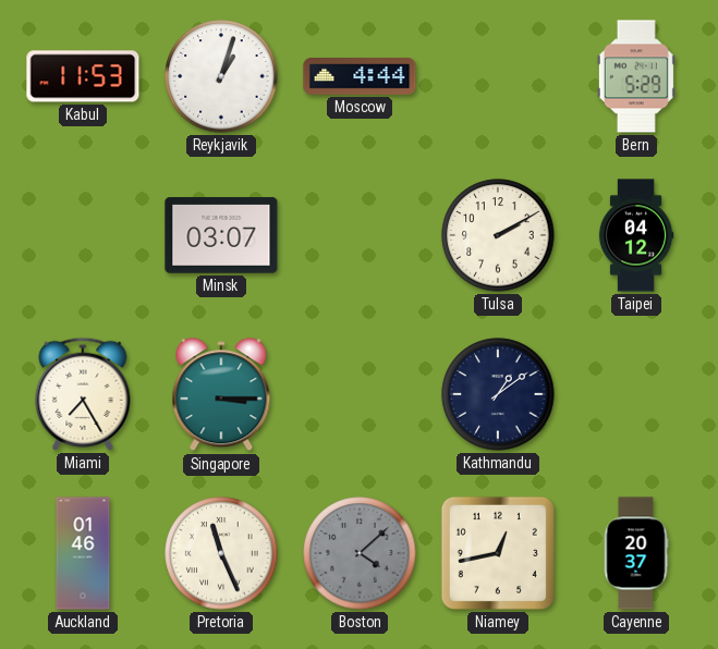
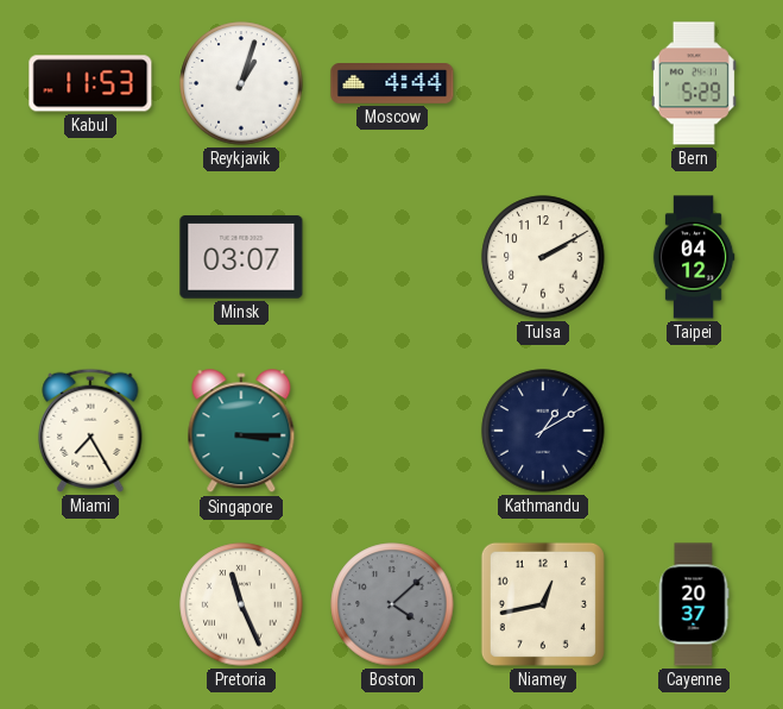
Kathmandu: 1:09 -> 1:10 (543, 431)
Auckland: 01:46 -> none (83, 553)
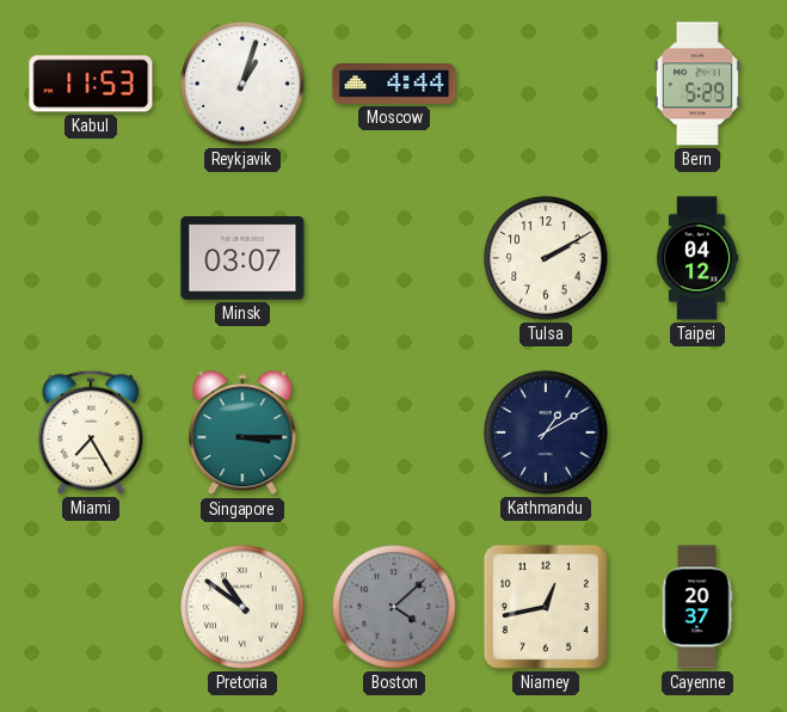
Pretoria: 11:26 -> 10:51 (242, 607)
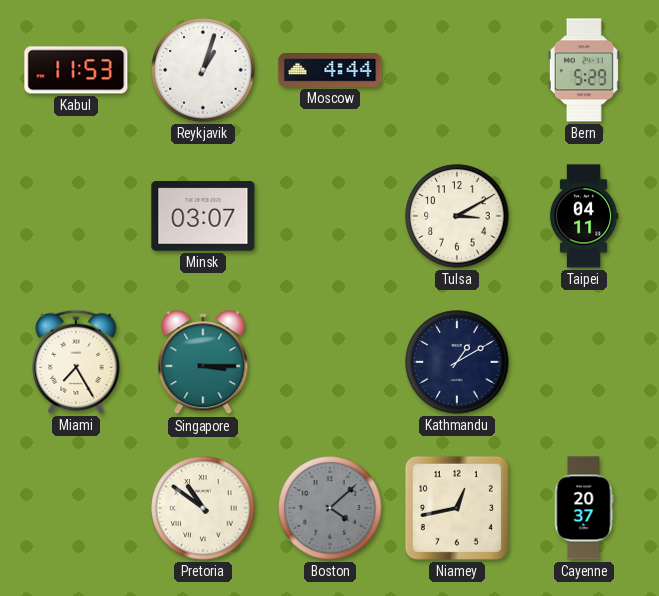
Tulsa: 2:10 -> 3:10 (457, 216)
Taipei: 04:12 -> 04:11 (584, 216)
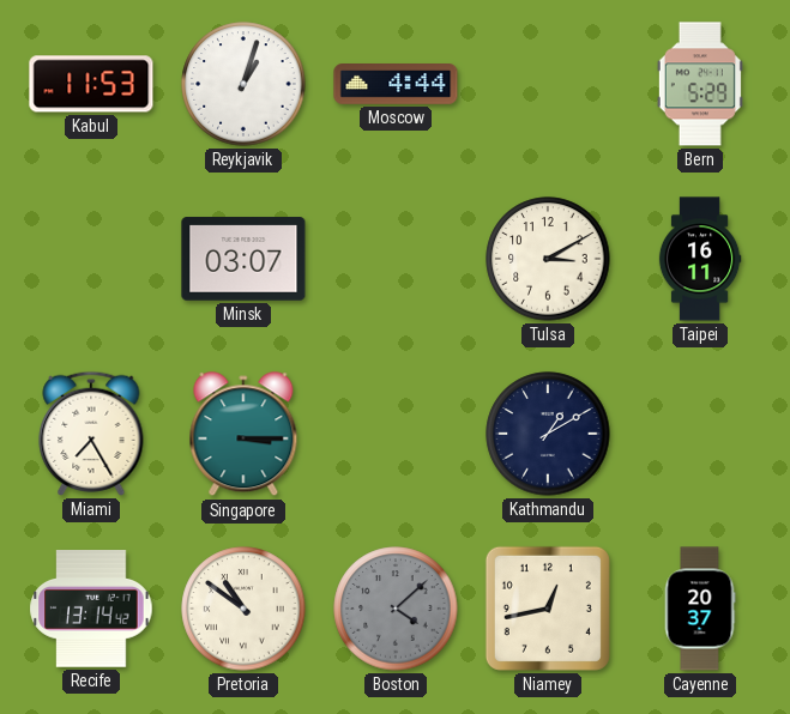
Taipei: 04:11 -> 16:11 (700, 259)
Recife: none -> 13:14 (91, 609)
